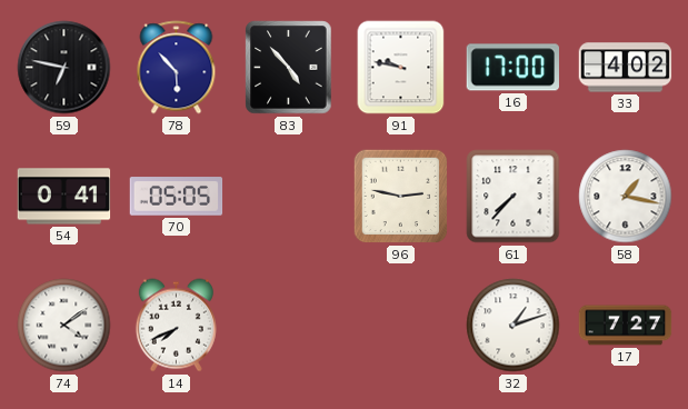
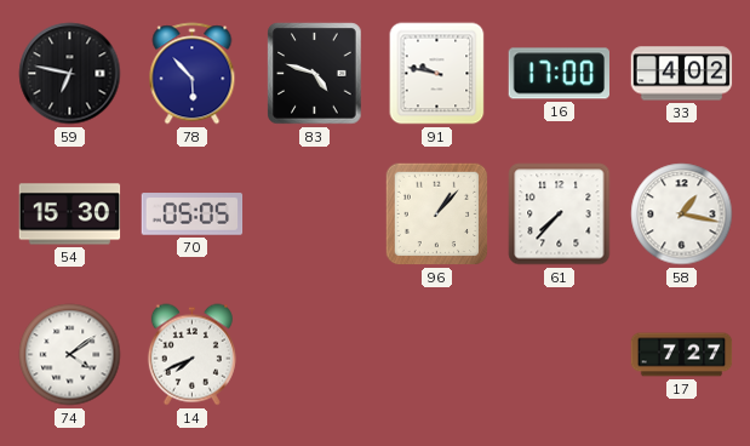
83: 4:53 -> 4:48 (315, 74)
54: 0:41 -> 15:30 (70, 215)
96: 2:47 -> 1:07 (437, 215)
32: 1:12 -> none (513, 326)
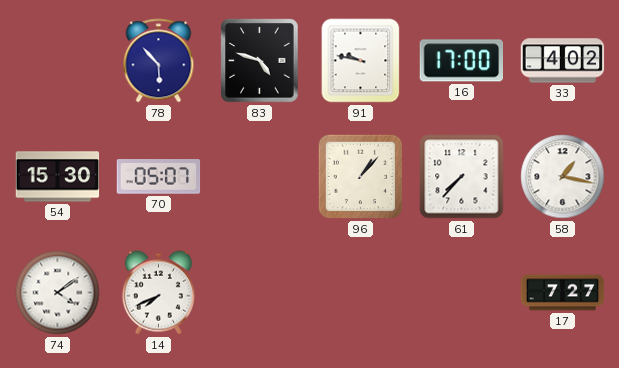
59: 6:47 -> none (70, 74)
70: 05:05 -> 05:07 (159, 177)
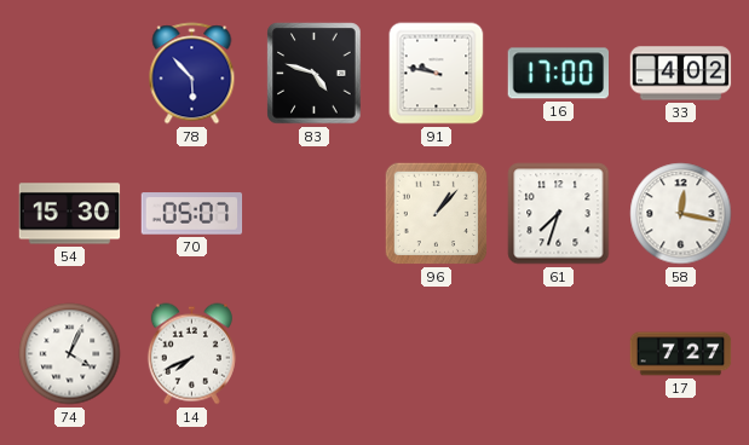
61: 7:37 -> 7:33 (559, 214)
58: 1:17 -> 12:17 (681, 214)
74: 4:09 -> 4:04 (70, 354)
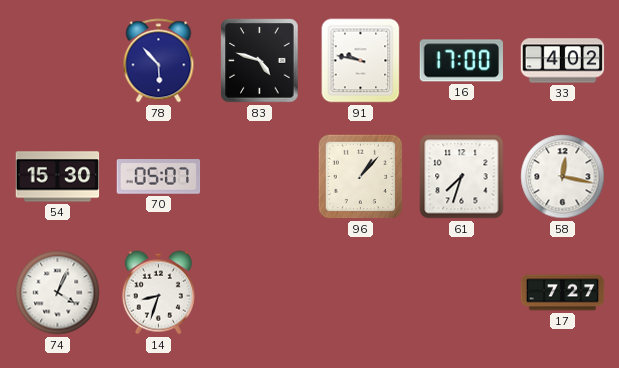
14: 7:41 -> 8:33 (158, 293)
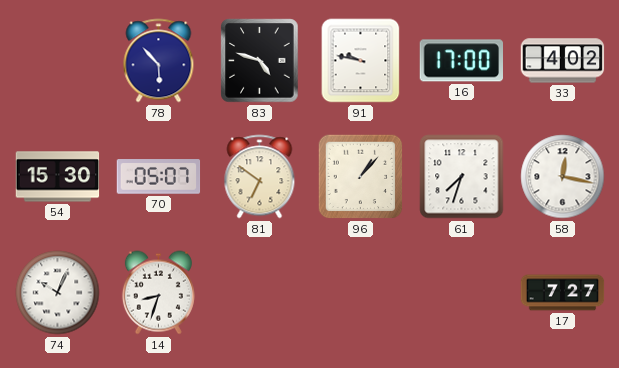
81: none -> 6:51 (260, 177)
74: 4:04 -> 10:04 (58, 293)
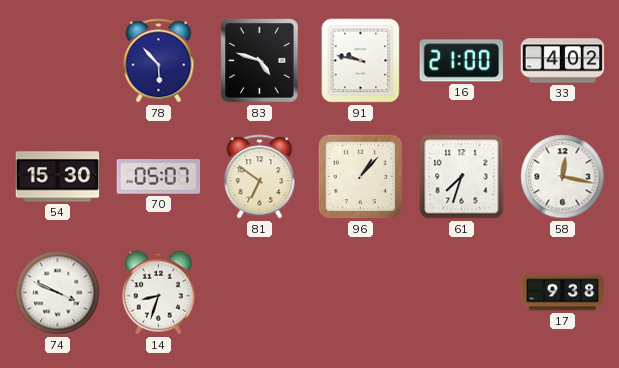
16: 17:00 -> 21:00 (462, 61)
74: 10:04 -> 3:49 (58, 293)
17: 7:27 -> 9:38 (563, 293)
